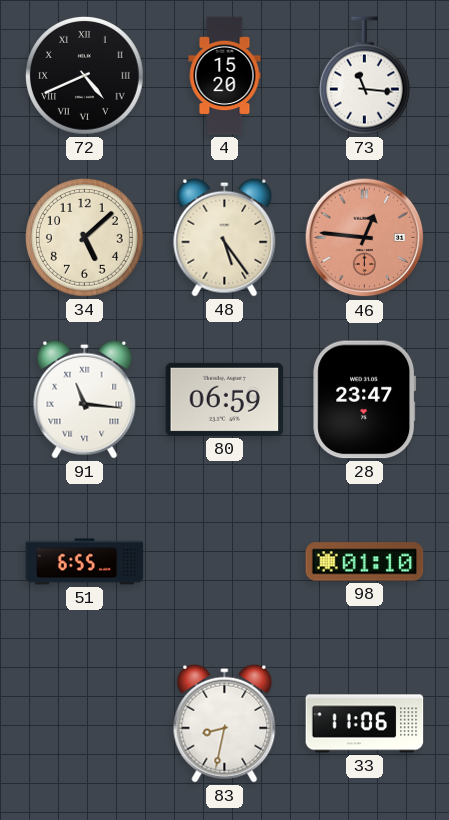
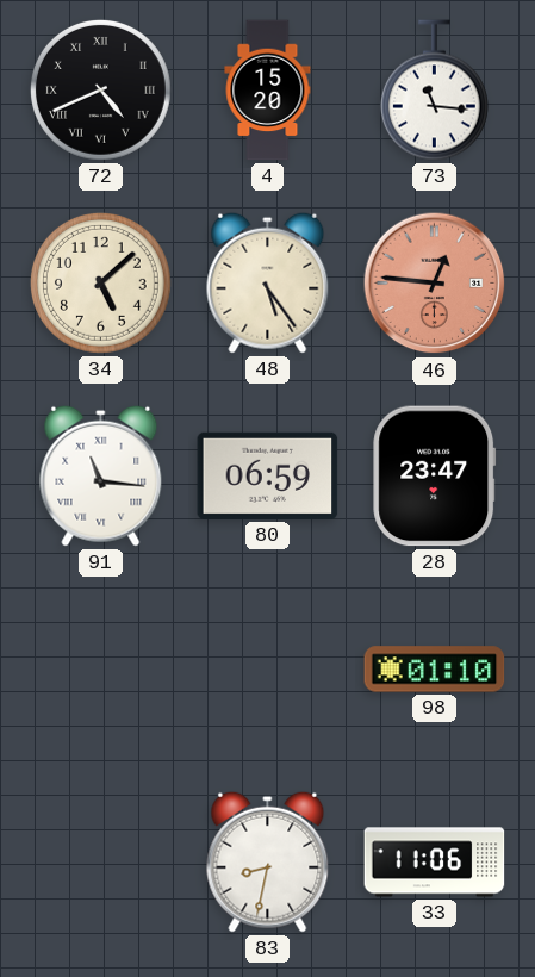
51: 6:55 -> none (85, 562)
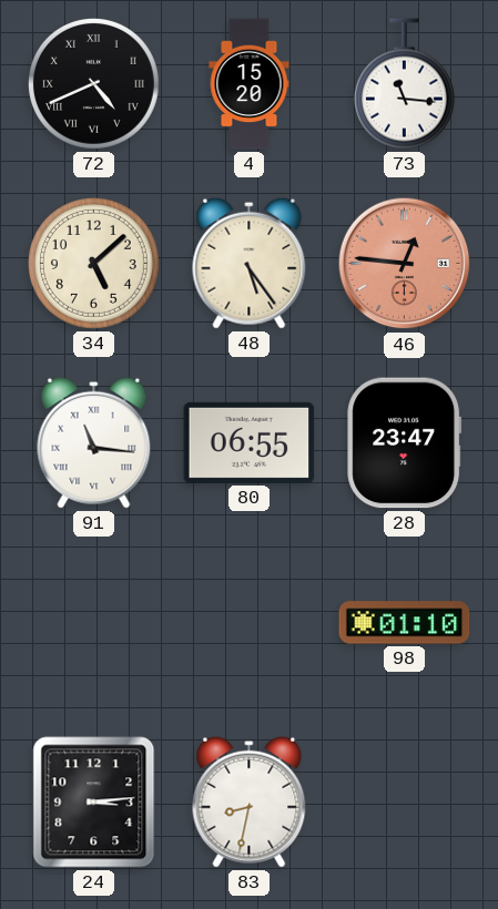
80: 06:59 -> 06:55 (250, 442)
24: none -> 3:14 (94, 803)
33: 11:06 -> none (435, 863)
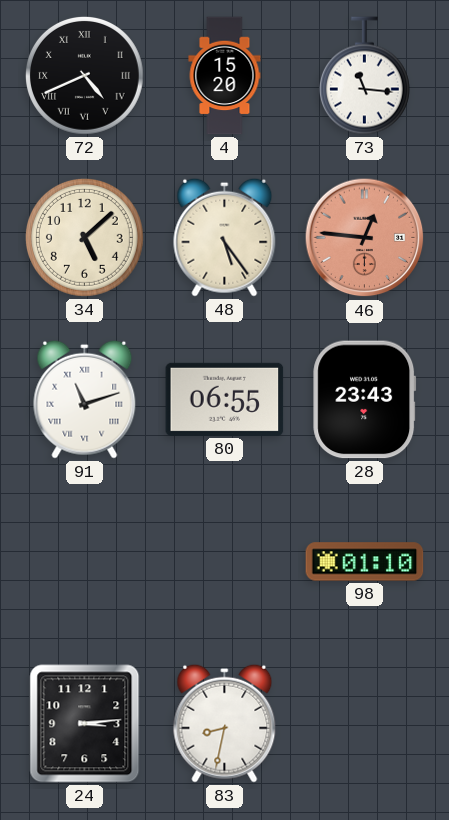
91: 11:16 -> 11:12 (85, 399)
28: 23:47 -> 23:43 (365, 400)
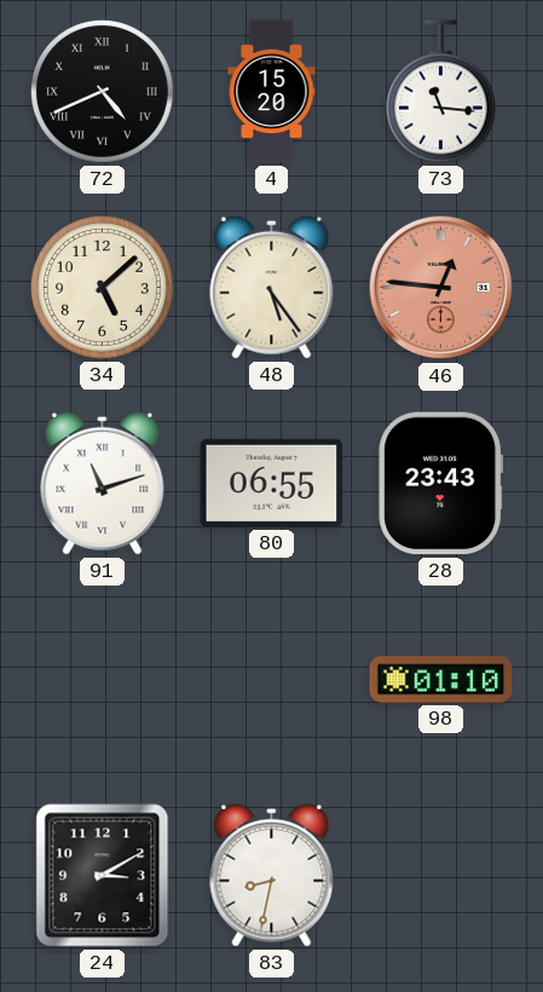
24: 3:14 -> 3:10 (103, 876)
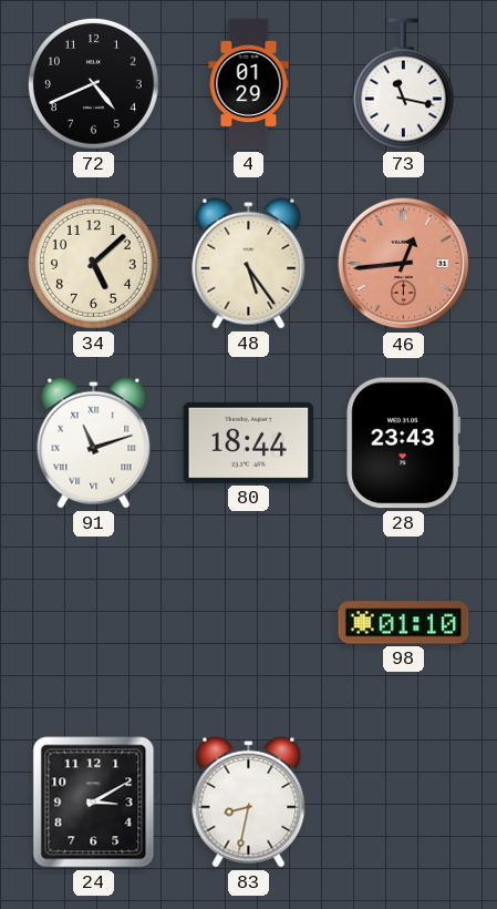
72 numerals: Roman -> Arabic (93, 83)
4: 15:20 -> 01:29 (249, 84)
73: 11:16 -> 11:17 (403, 84)
46: 12:46 -> 12:44 (404, 264)
80: 06:55 -> 18:44 (249, 442)
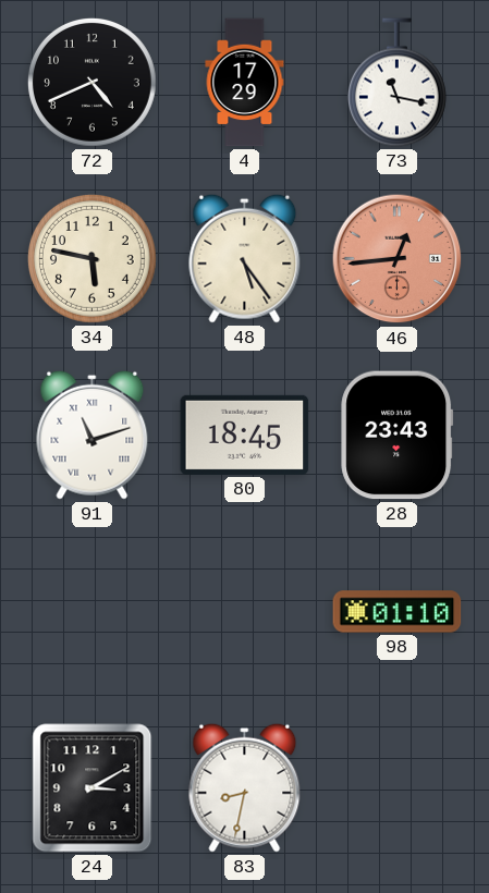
4: 01:29 -> 17:29 (245, 83)
34: 5:08 -> 5:47 (91, 258)
80: 18:44 -> 18:45 (245, 435)
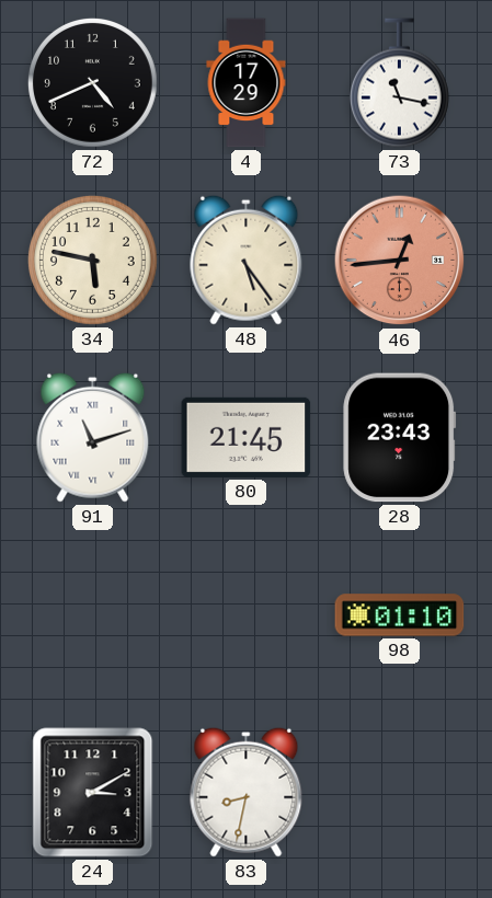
80: 18:45 -> 21:45 (247, 437)
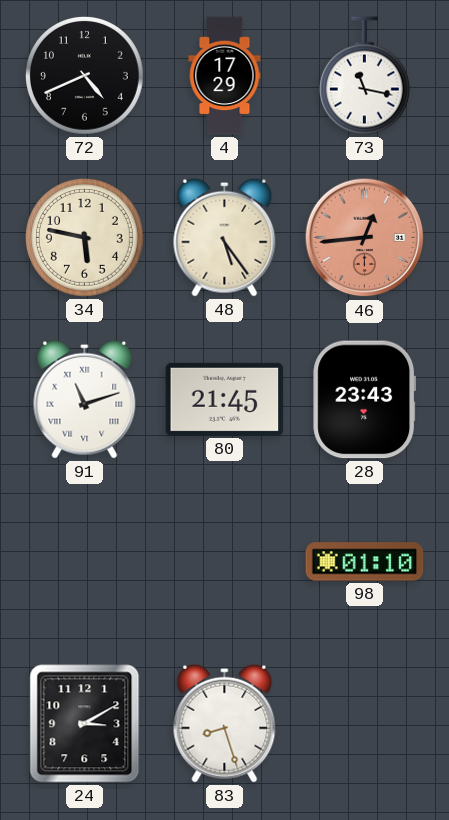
83: 8:32 -> 8:27 (225, 723)
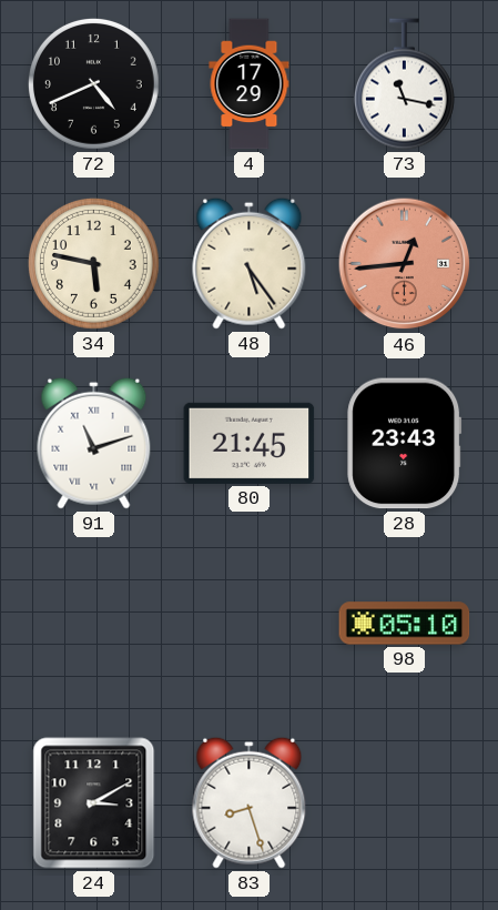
98: 01:10 -> 05:10 (405, 624)
